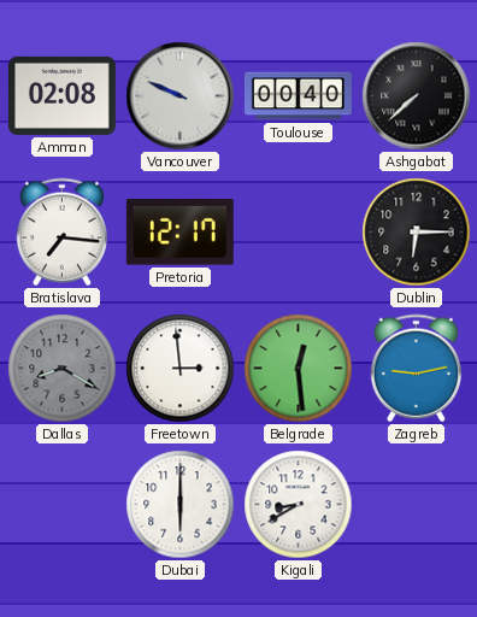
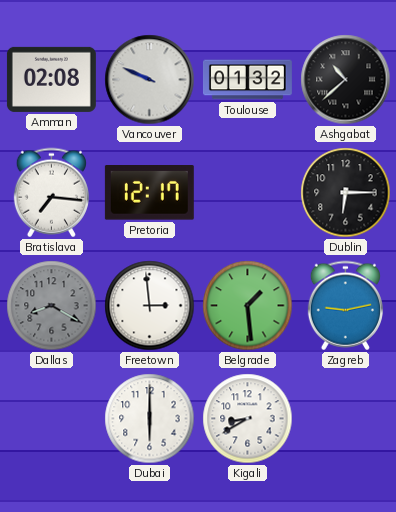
Toulouse: 00:40 -> 01:32 (247, 80)
Ashgabat: 7:38 -> 10:38 (346, 80)
Belgrade: 12:29 -> 1:29 (248, 306)
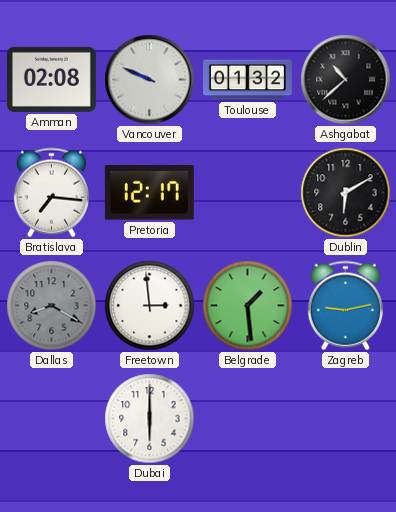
Dublin: 6:15 -> 6:10 (346, 193)
Kigali: 8:40 -> none (248, 419)
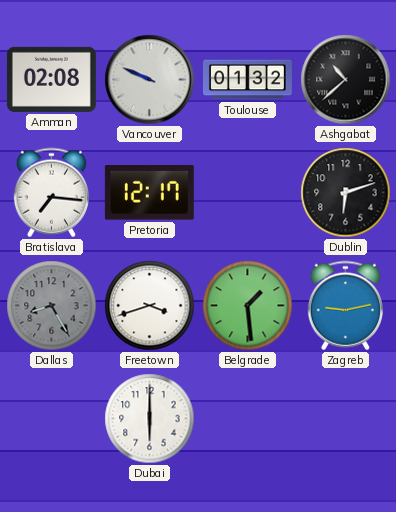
Dublin: 6:10 -> 6:12 (346, 193)
Dallas: 8:20 -> 8:25 (52, 306)
Freetown: 2:59 -> 3:42 (150, 306)
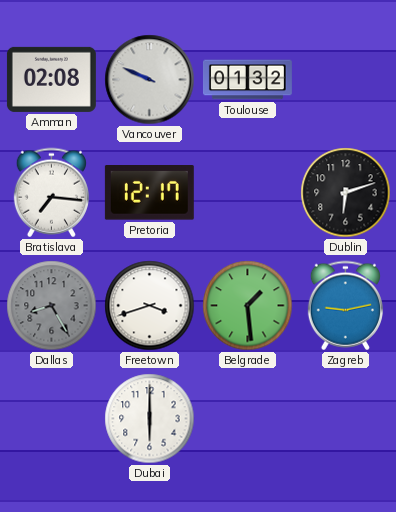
Ashgabat: 10:38 -> none (346, 80)
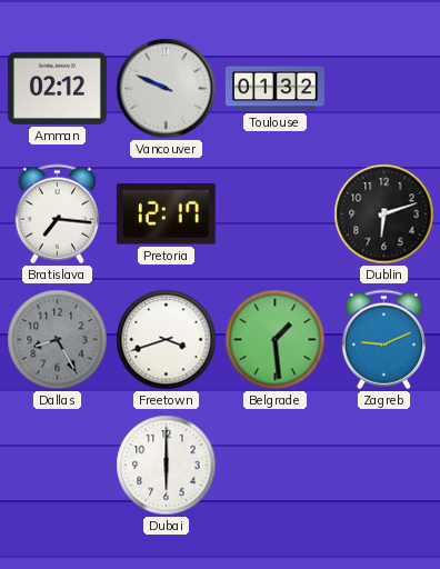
Amman: 02:08 -> 02:12 (57, 88)
Zagreb: 9:13 -> 9:11 (383, 340)
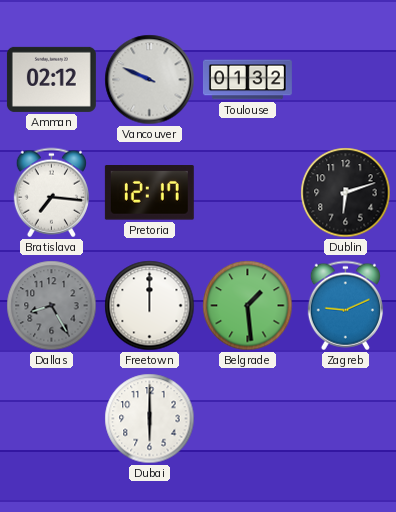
Freetown: 3:42 -> 12:00 (150, 306)
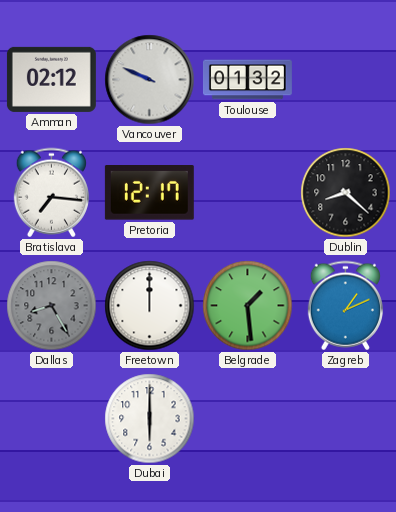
Dublin: 6:12 -> 8:22 (346, 193)
Zagreb: 9:11 -> 1:11 (345, 306)
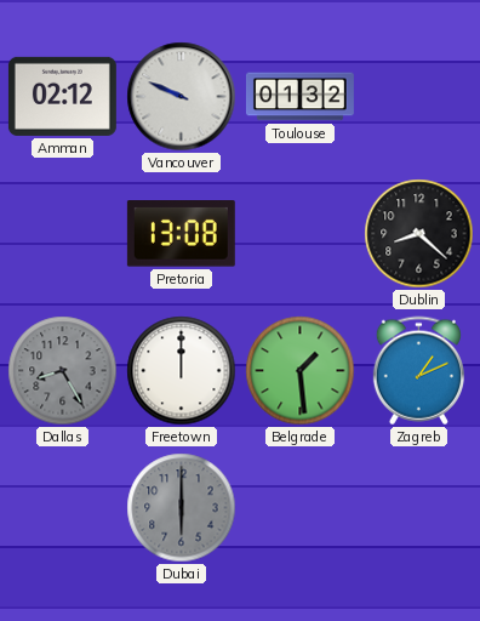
Bratislava: 7:16 -> none (51, 193)
Pretoria: 12:17 -> 13:08 (181, 234)
Dubai dial: white -> grey (182, 508)
